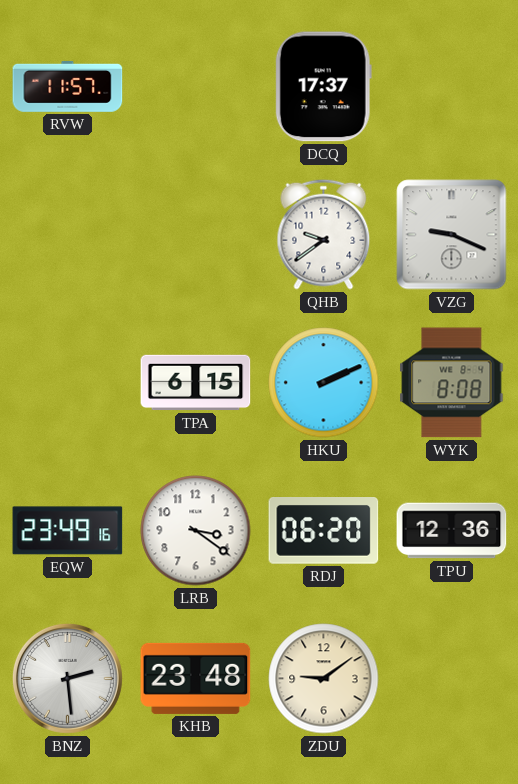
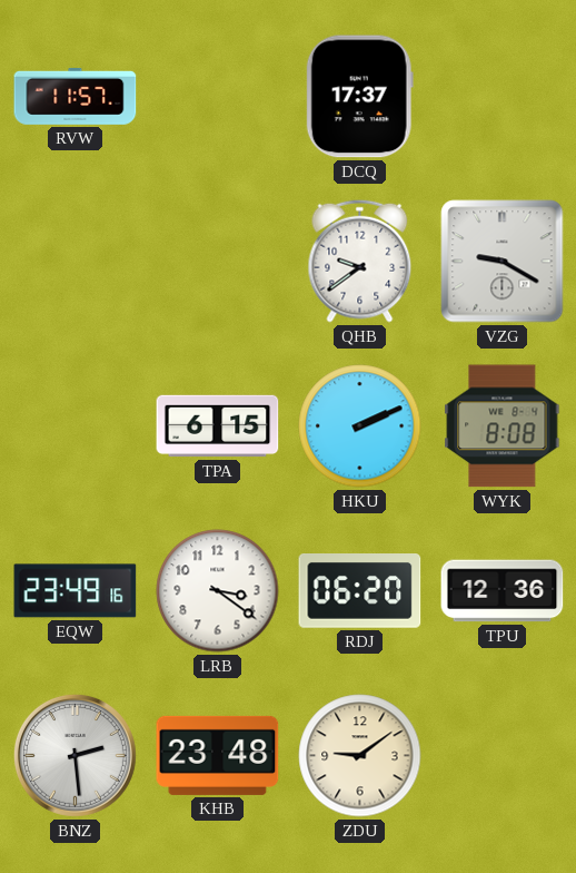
VZG: 9:19 -> 9:20 (503, 262)
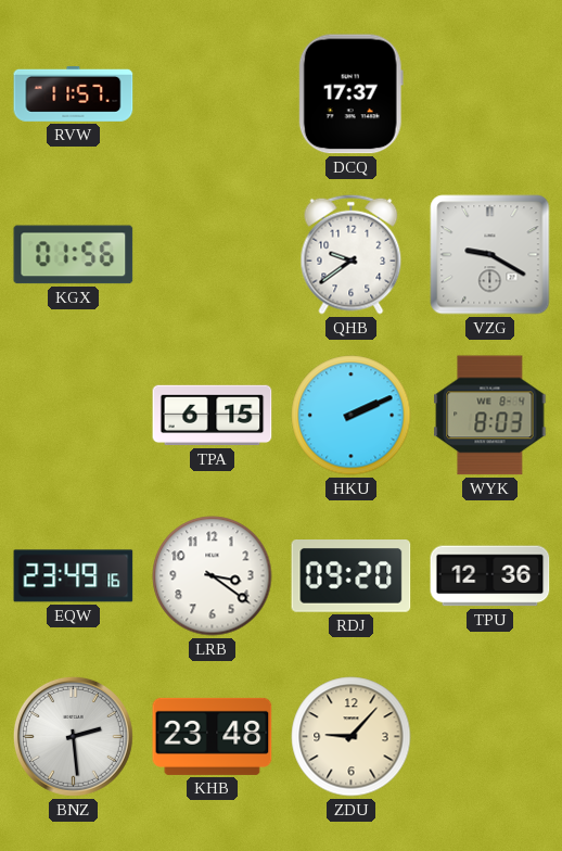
KGX: none -> 01:56 (74, 255)
WYK: 8:08 -> 8:03 (490, 416)
RDJ: 06:20 -> 09:20 (352, 576)
ZDU: 9:09 -> 9:07 (352, 737)
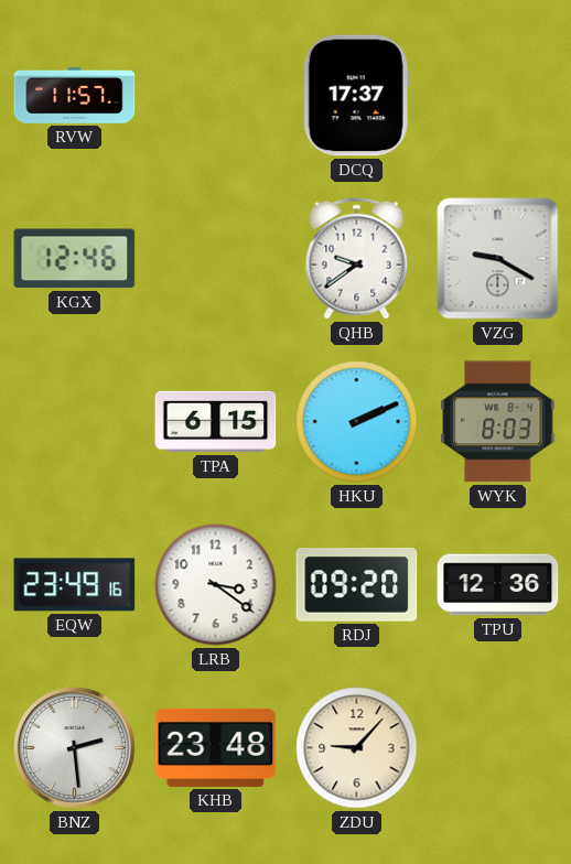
KGX: 01:56 -> 12:46 (75, 259)
